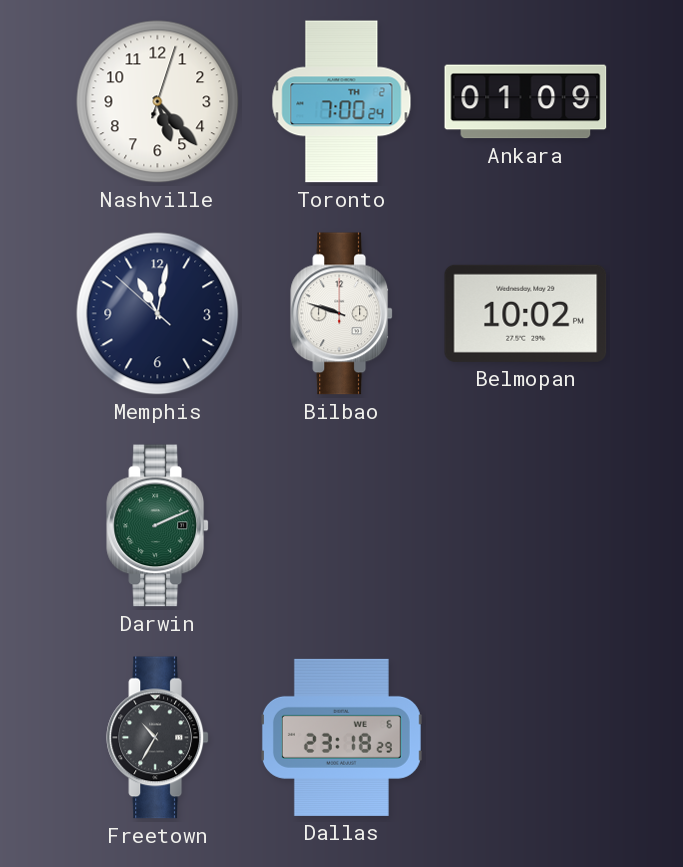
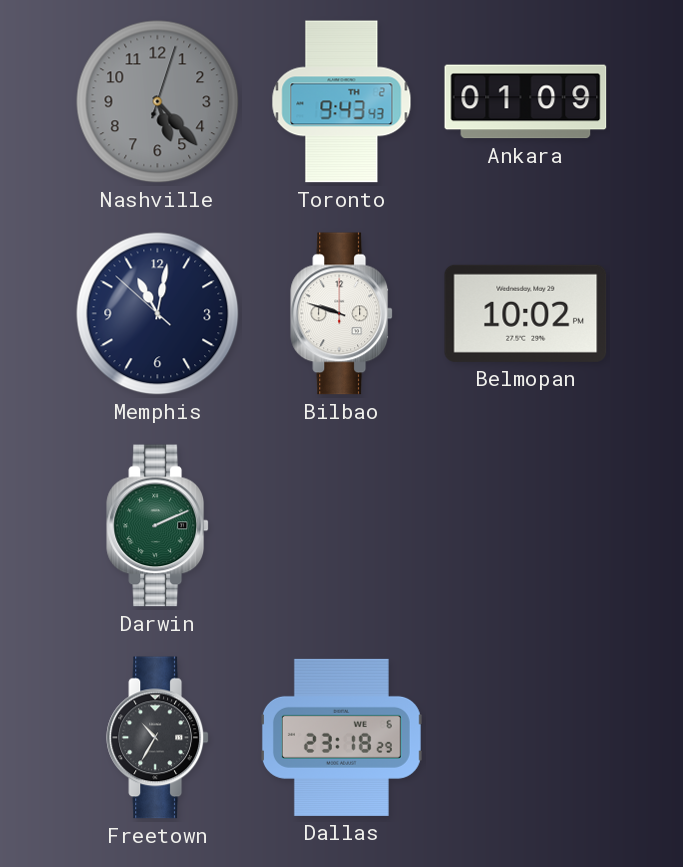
Nashville dial: white -> grey (158, 102)
Toronto: 7:00 -> 9:43 (342, 102)
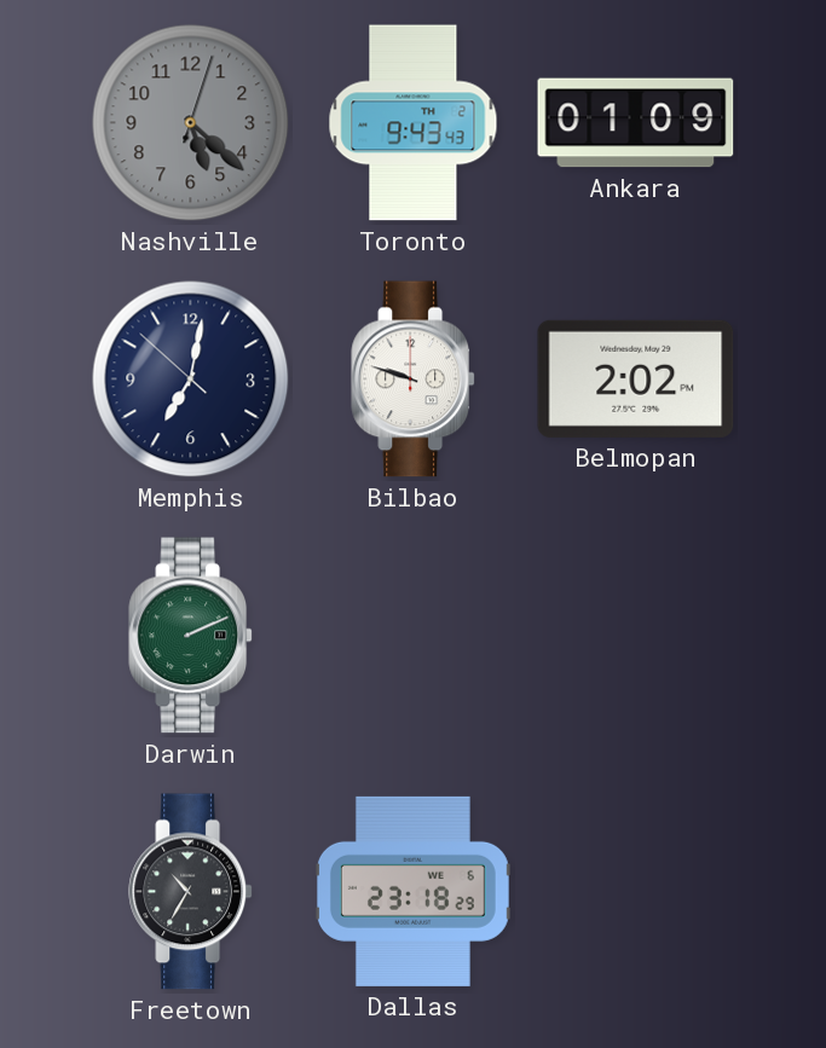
Nashville: 5:23 -> 5:22 (191, 123)
Memphis: 11:01 -> 7:01 (191, 380)
Belmopan: 10:02 -> 2:02 (636, 378)
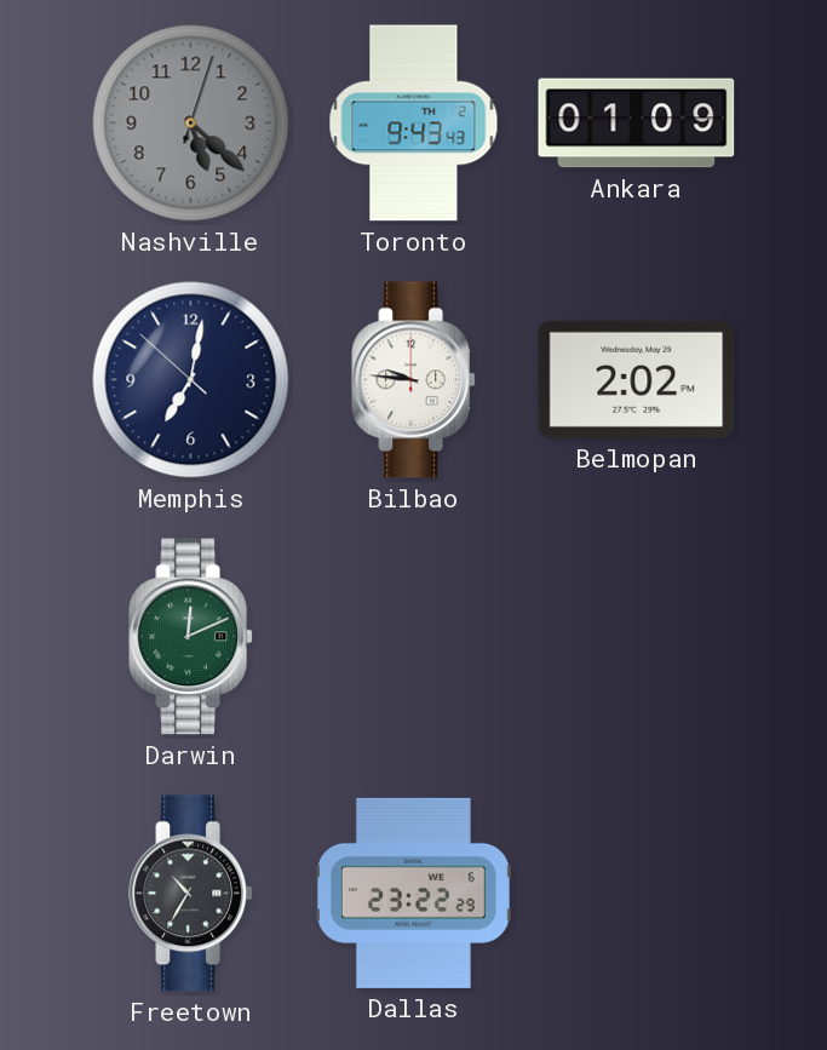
Bilbao: 9:48 -> 9:46 (414, 380)
Darwin: 2:11 -> 12:11 (191, 637)
Dallas: 23:18 -> 23:22 (413, 893)
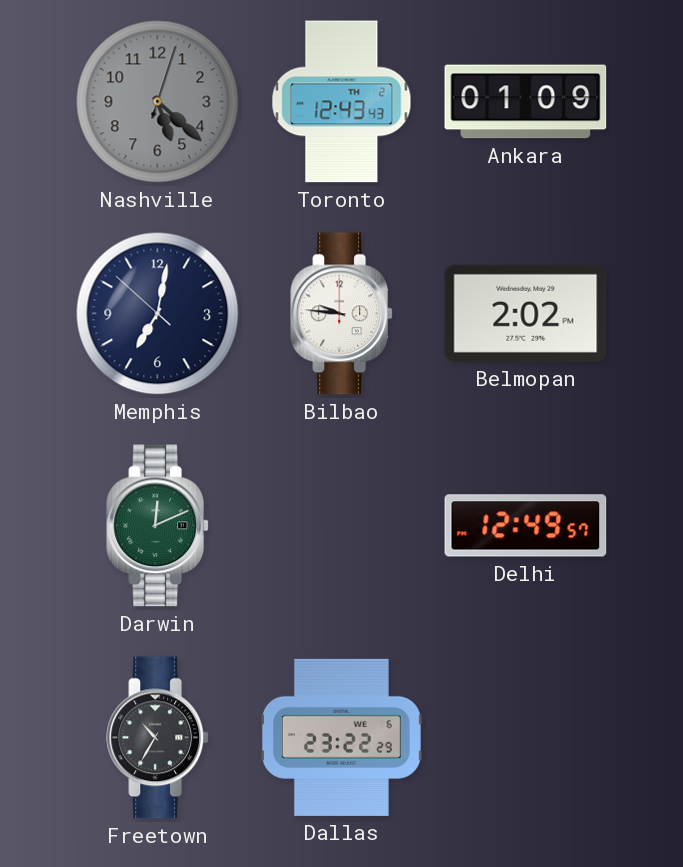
Toronto: 9:43 -> 12:43 (342, 102)
Delhi: none -> 12:49 (526, 526)
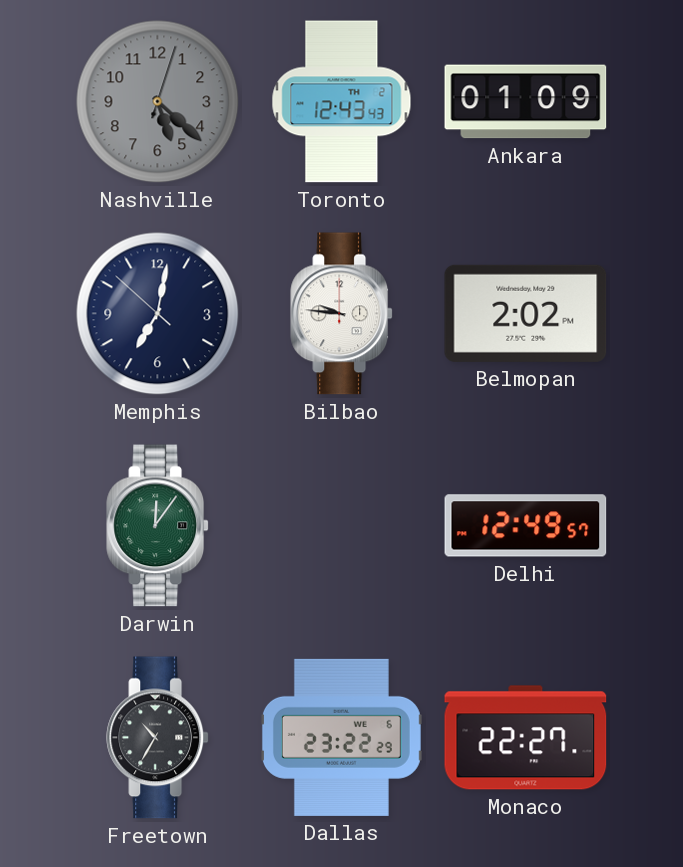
Darwin: 12:11 -> 12:06 (158, 526)
Monaco: none -> 22:27 (526, 738)
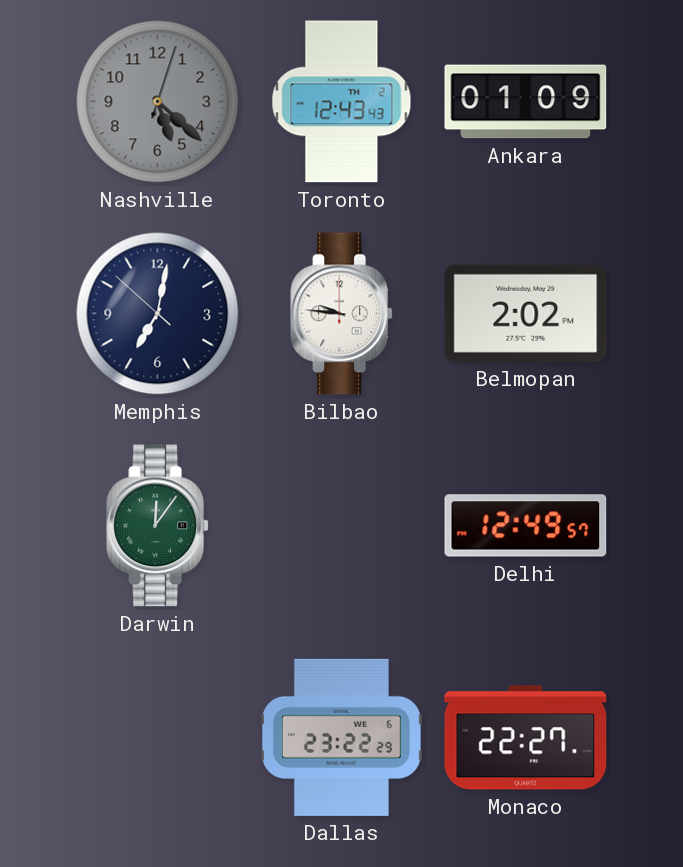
Freetown: 10:35 -> none (158, 738)
